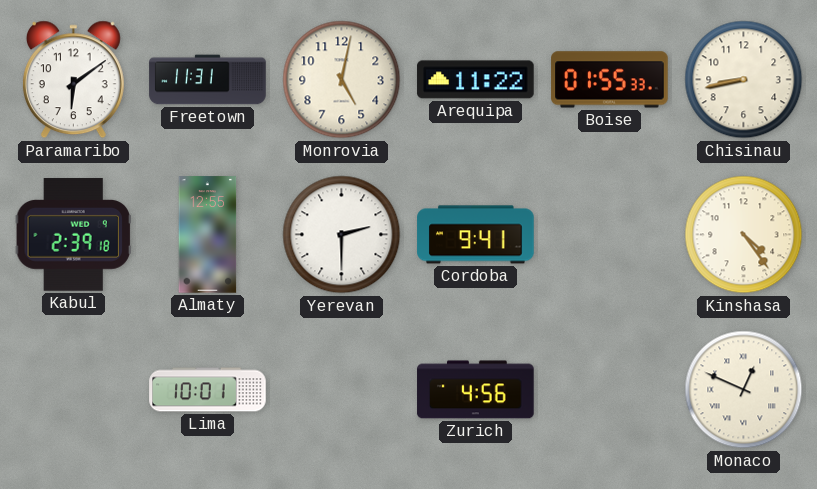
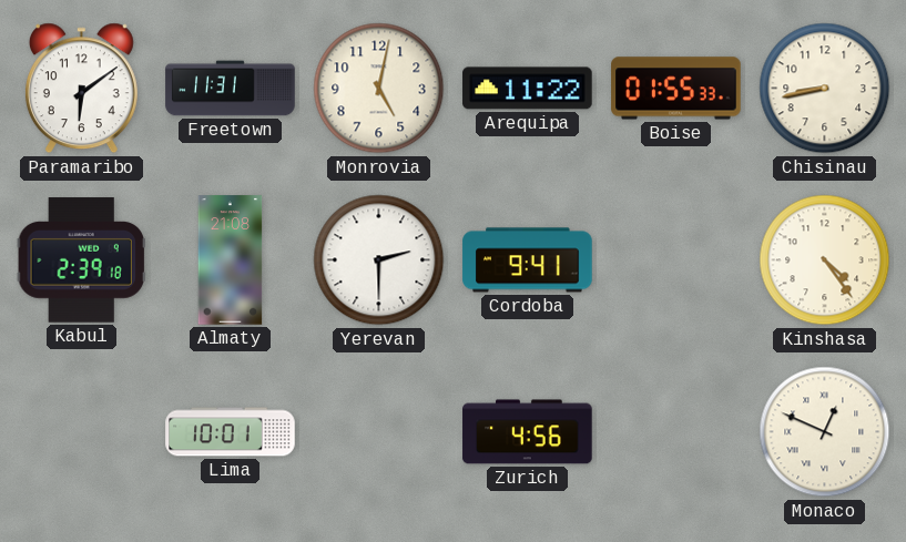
Almaty: 12:55 -> 21:08 (231, 260)
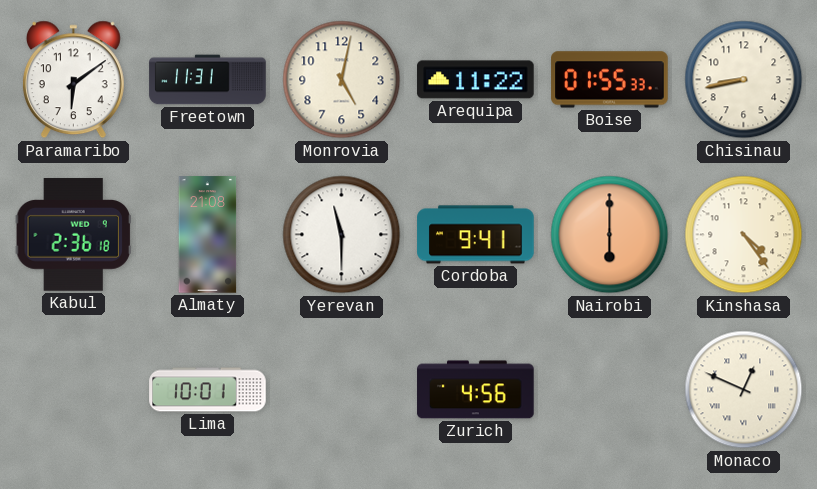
Kabul: 2:39 -> 2:36 (73, 235)
Yerevan: 2:30 -> 11:30 (342, 235)
Nairobi: none -> 6:00 (610, 235)
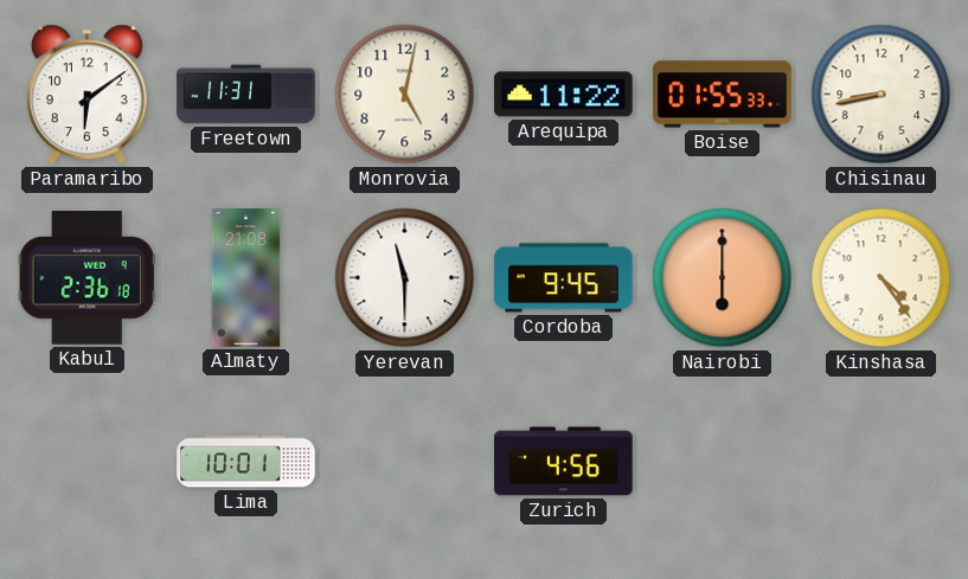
Cordoba: 9:41 -> 9:45 (564, 278)
Monaco: 12:49 -> none (744, 390)
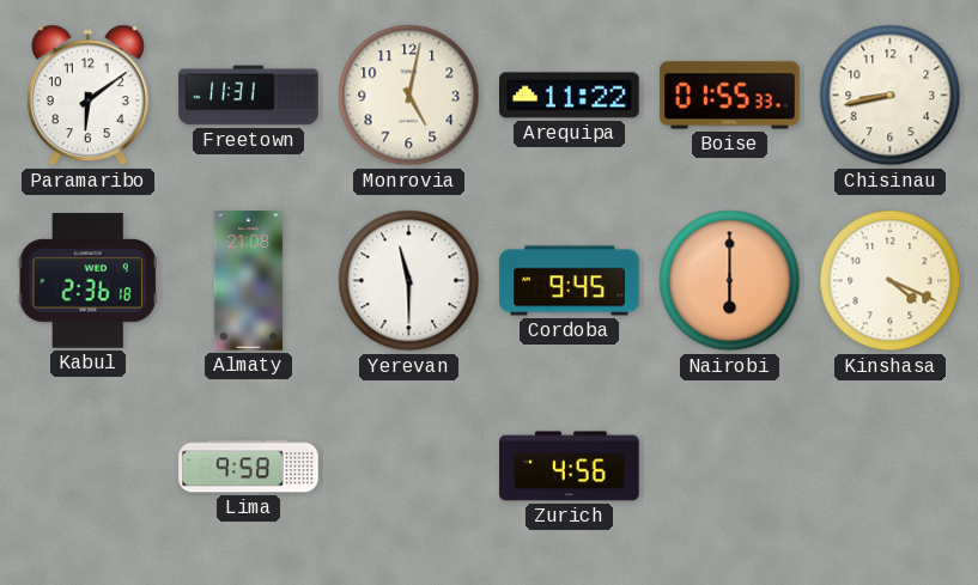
Kinshasa: 4:24 -> 4:19 (891, 281)
Lima: 10:01 -> 9:58 (249, 467)
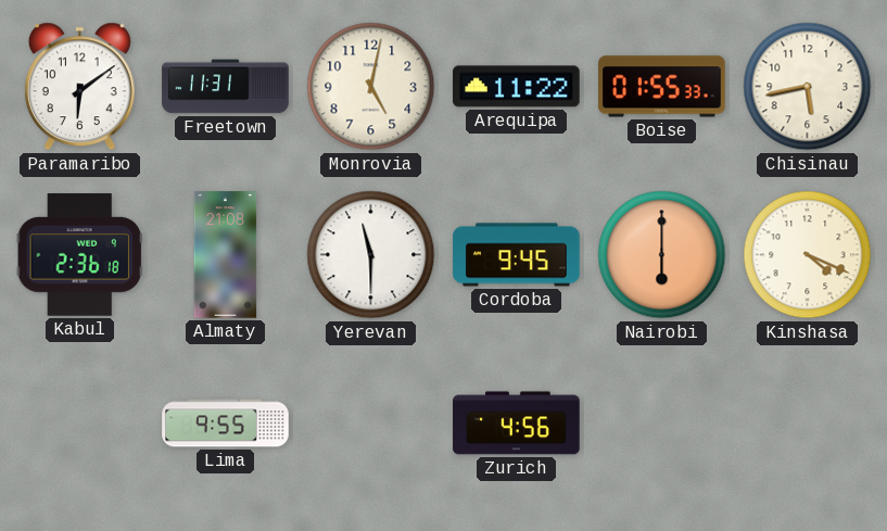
Chisinau: 8:43 -> 5:43 (808, 87)
Lima: 9:58 -> 9:55 (226, 423)
